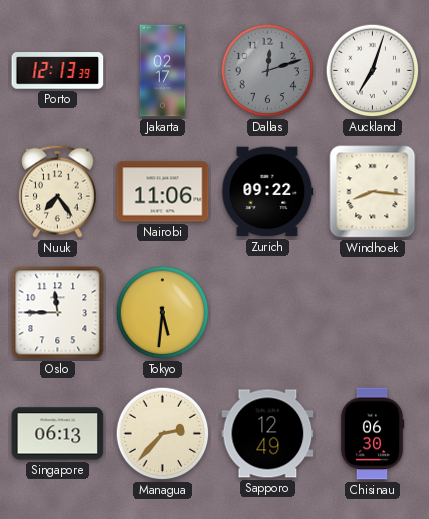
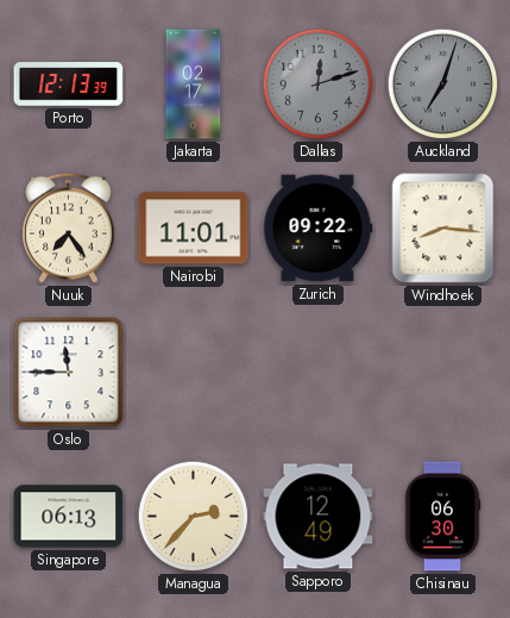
Auckland dial: white -> grey (443, 85)
Nairobi: 11:06 -> 11:01 (194, 229)
Tokyo: 5:31 -> none (163, 313)
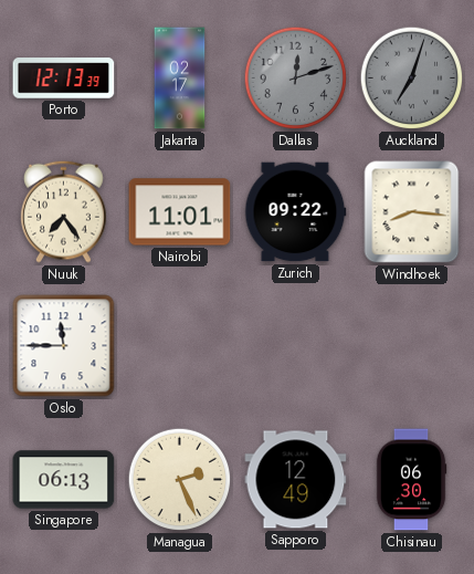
Managua: 2:37 -> 2:26 (180, 480)
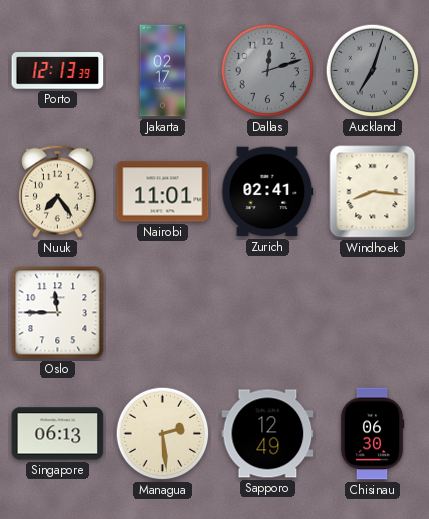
Zurich: 09:22 -> 02:41 (267, 192)
Managua: 2:26 -> 2:29 (163, 434)
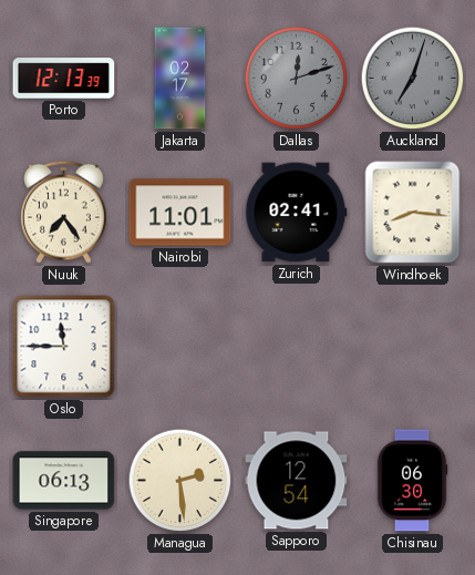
Sapporo: 12:49 -> 12:54 (297, 481)
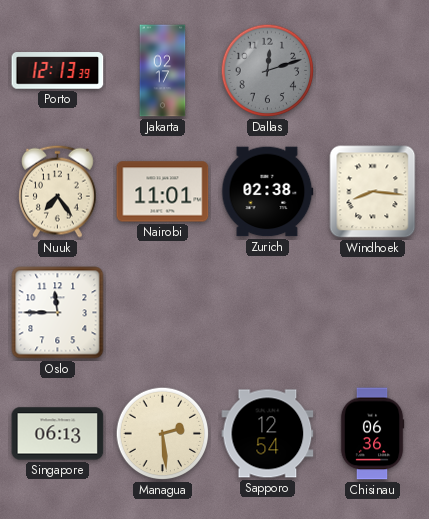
Auckland: 7:03 -> none (413, 79)
Zurich: 02:41 -> 02:38 (267, 192)
Chisinau: 06:30 -> 06:36 (372, 434)
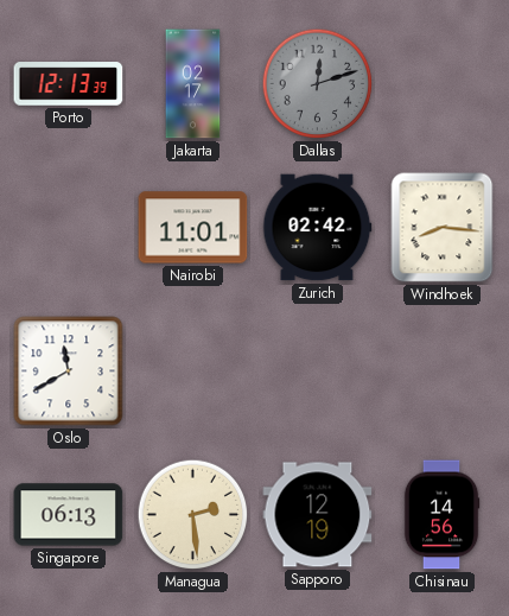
Nuuk: 7:24 -> none (58, 191)
Zurich: 02:38 -> 02:42 (317, 228)
Oslo: 11:45 -> 11:40 (69, 371)
Sapporo: 12:54 -> 12:19 (318, 515)
Chisinau: 06:36 -> 14:56 (441, 515)
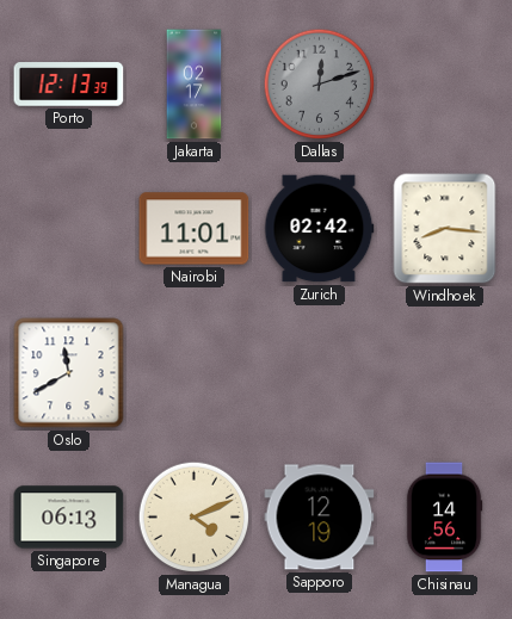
Managua: 2:29 -> 4:11 (195, 518)
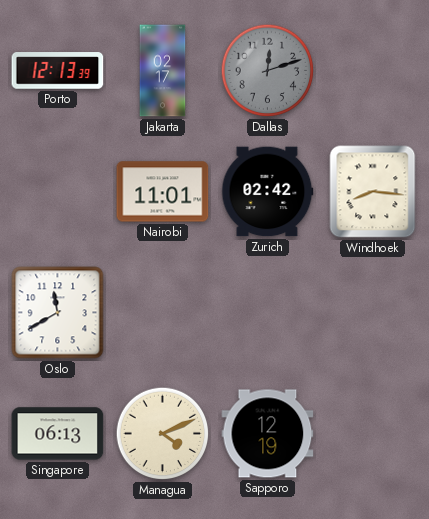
Chisinau: 14:56 -> none (444, 518)
